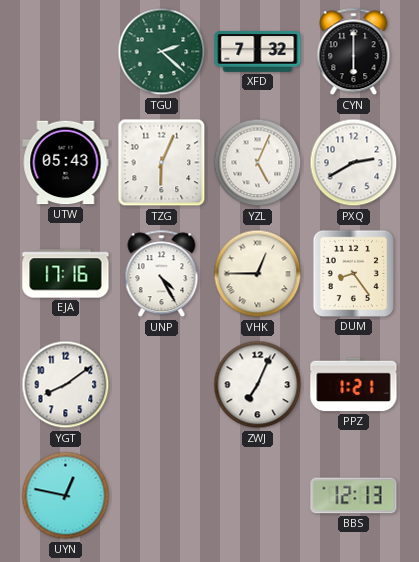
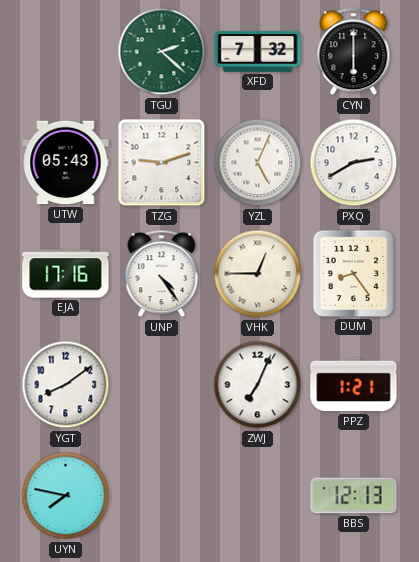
TZG: 6:04 -> 9:12 (162, 163)
UNP: 4:25 -> 4:24 (162, 274)
UYN: 12:47 -> 7:47 (66, 496)
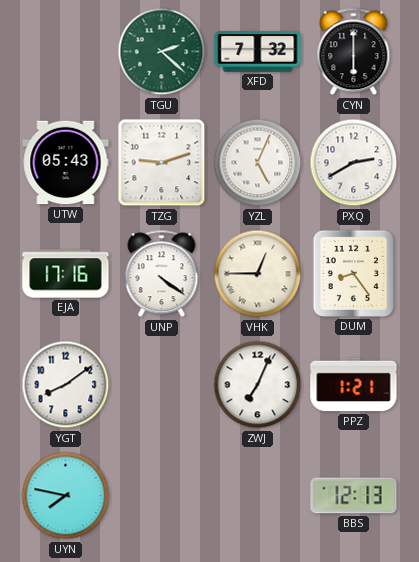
UNP: 4:24 -> 4:21 (162, 274)
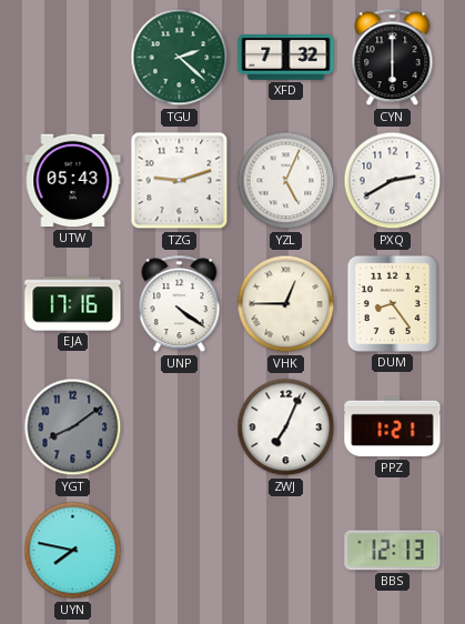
YGT dial: white -> grey (73, 427)
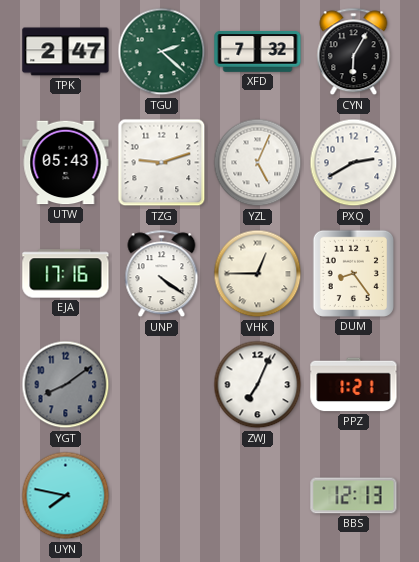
TPK: none -> 2:47 (66, 52)
CYN: 6:00 -> 6:05 (354, 52)
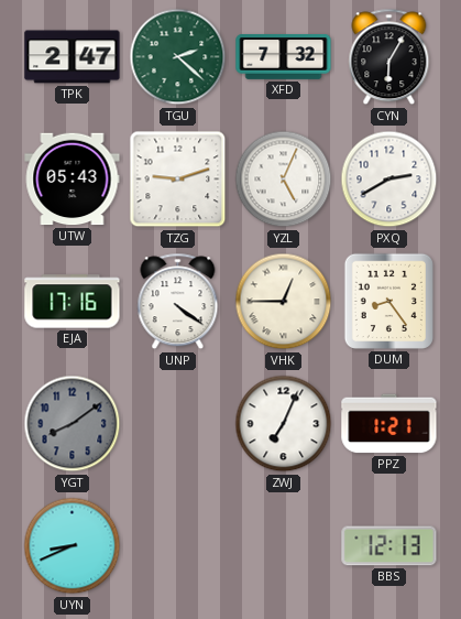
UYN: 7:47 -> 8:41 (73, 546)
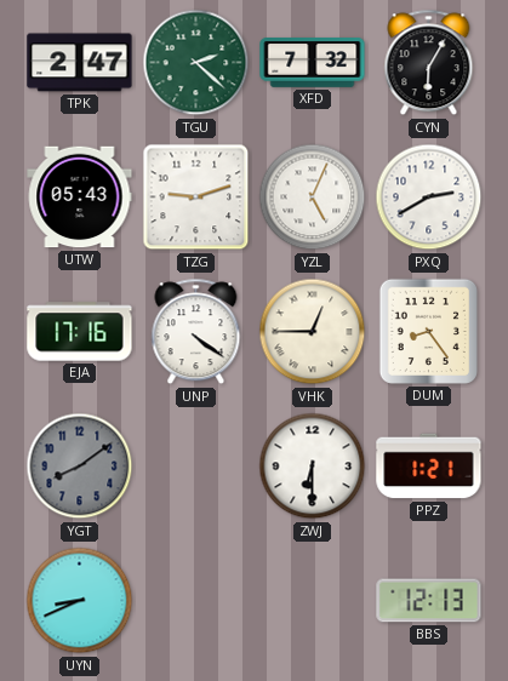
ZWJ: 7:04 -> 6:30 (313, 467)
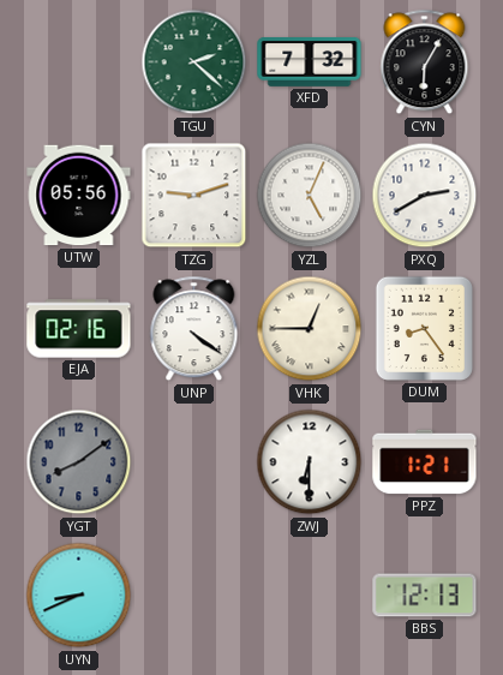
TPK: 2:47 -> none (80, 63)
UTW: 05:43 -> 05:56 (79, 196)
EJA: 17:16 -> 02:16 (79, 329)
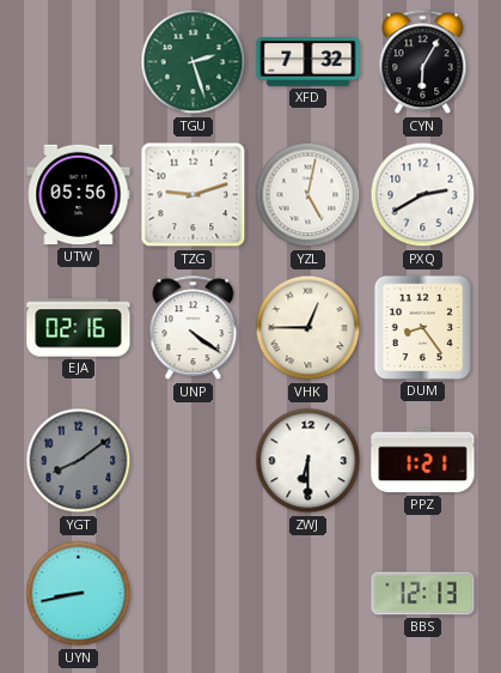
TGU: 2:22 -> 2:27 (194, 62)
YZL: 5:04 -> 5:02 (308, 195)
UYN: 8:41 -> 8:43 (79, 594)
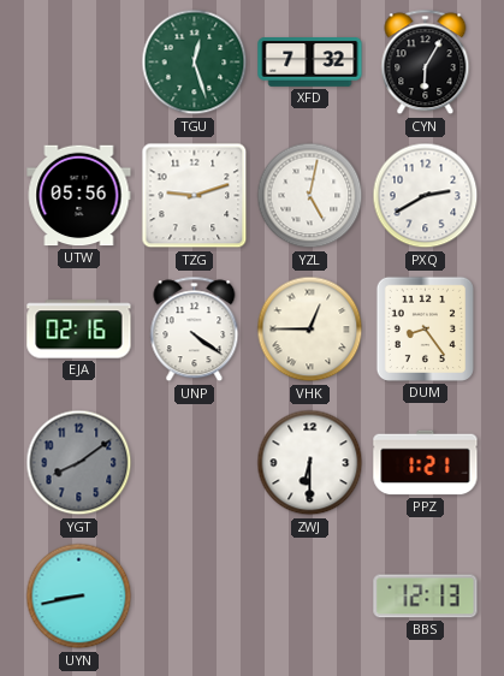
TGU: 2:27 -> 12:27 (195, 63)
